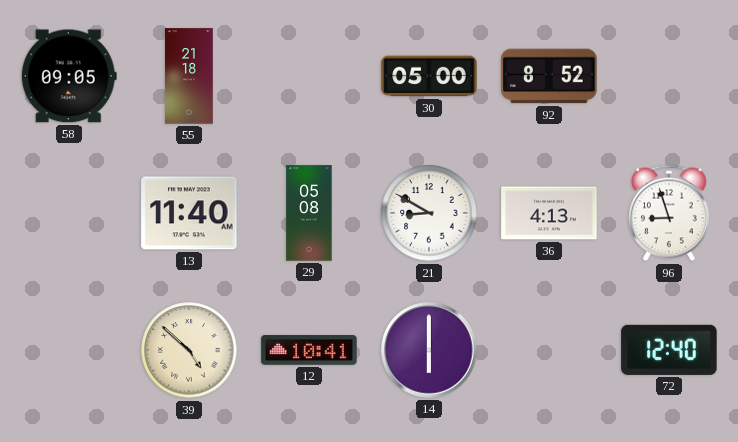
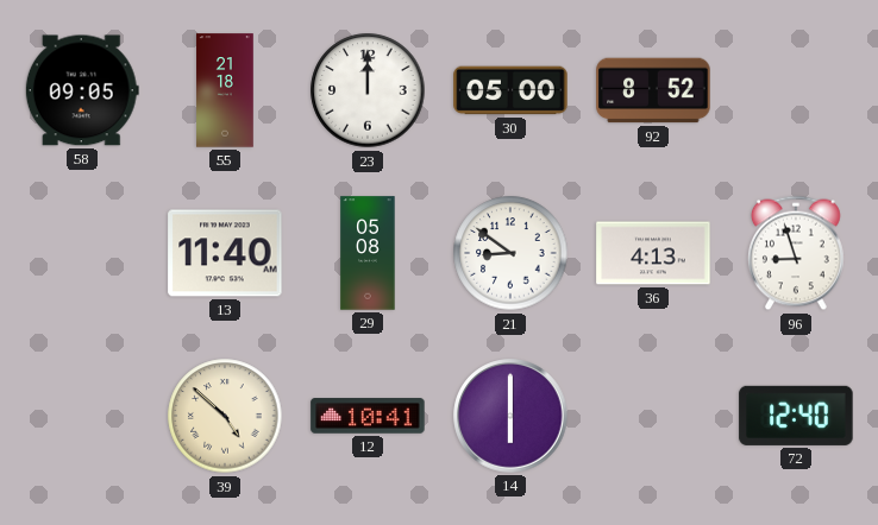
23: none -> 12:00 (368, 90)
21: 8:50 -> 8:51 (510, 253)
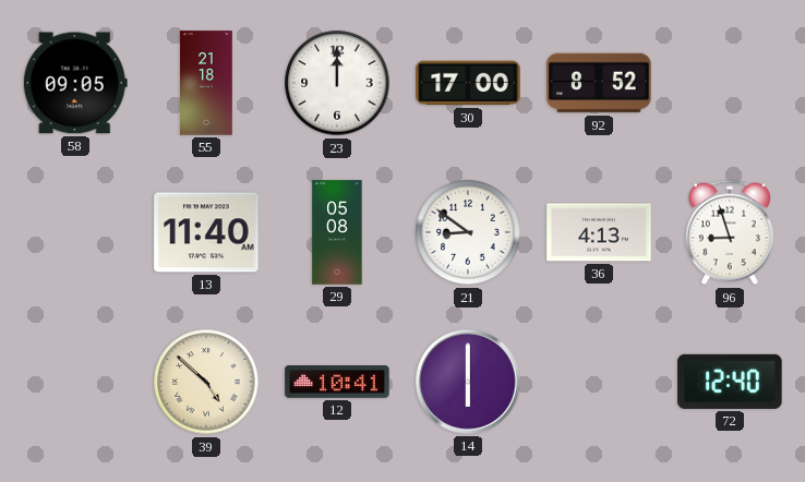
30: 05:00 -> 17:00 (468, 83)
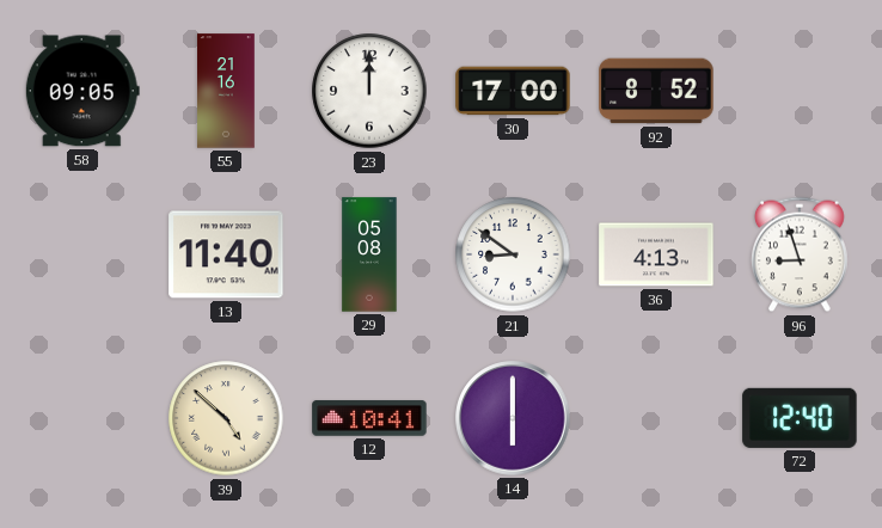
55: 21:18 -> 21:16 (226, 91)
